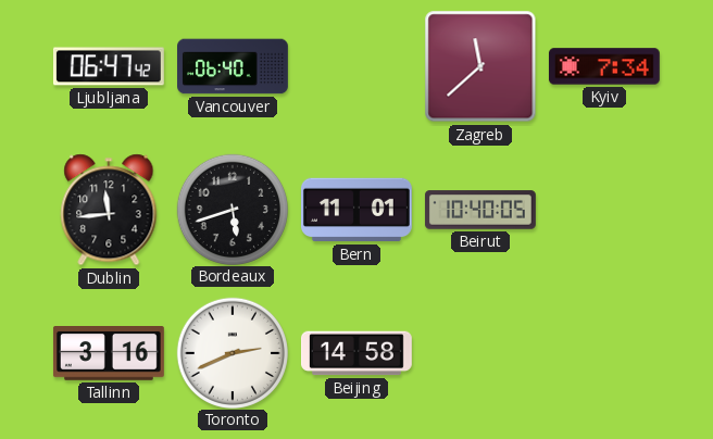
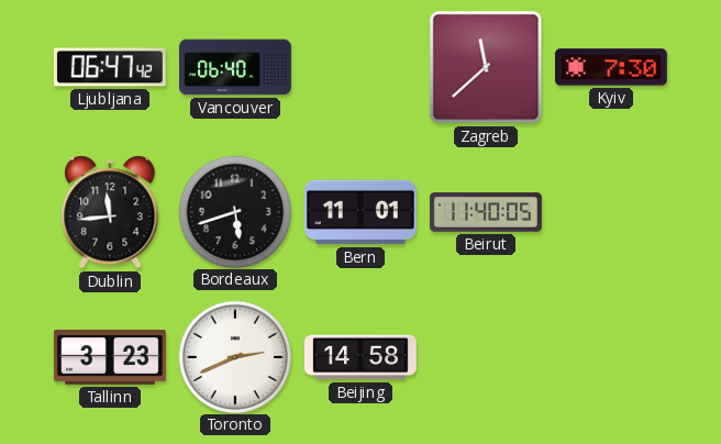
Kyiv: 7:34 -> 7:30 (611, 67)
Beirut: 10:40 -> 11:40 (486, 212)
Tallinn: 3:16 -> 3:23 (110, 358)
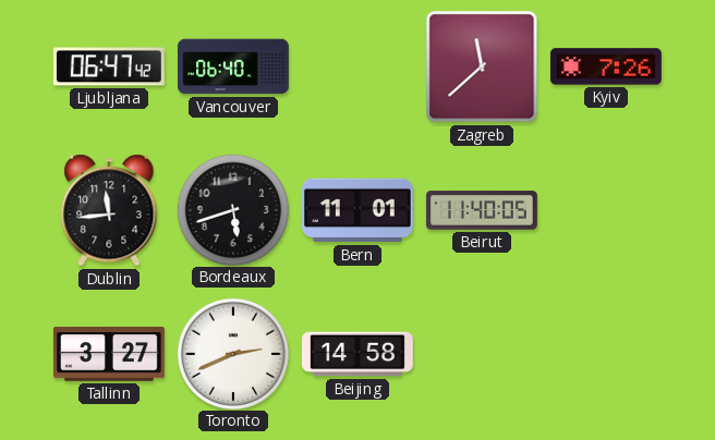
Kyiv: 7:30 -> 7:26 (606, 66)
Tallinn: 3:23 -> 3:27 (109, 355)
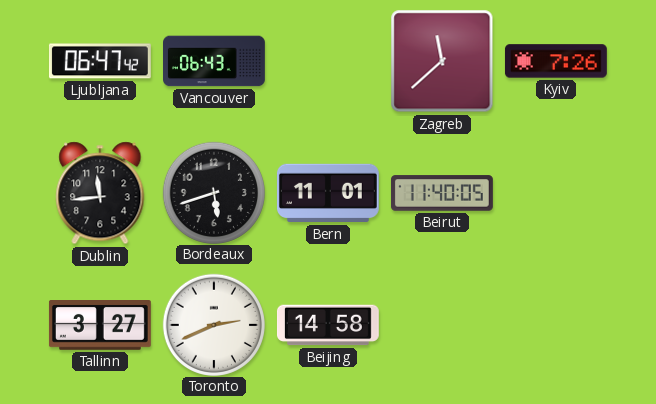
Vancouver: 06:40 -> 06:43 (215, 61)
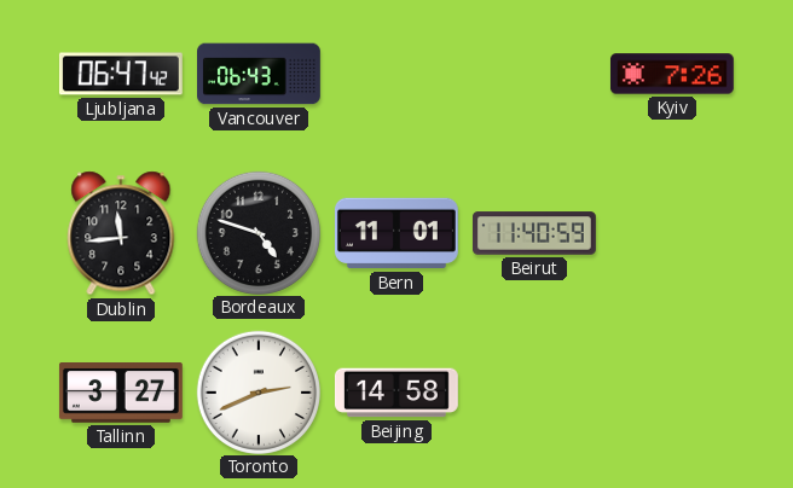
Zagreb: 11:38 -> none (442, 61)
Bordeaux: 5:42 -> 4:48 (257, 232)
Beirut: 11:40:05 -> 11:40:59 (534, 233)
